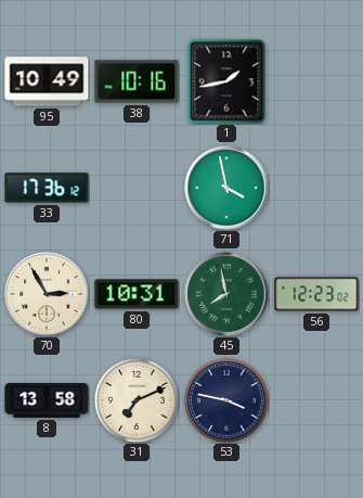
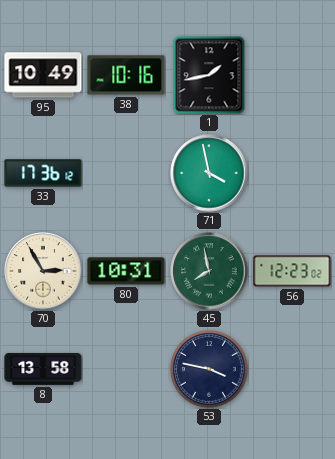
31: 7:11 -> none (138, 401)
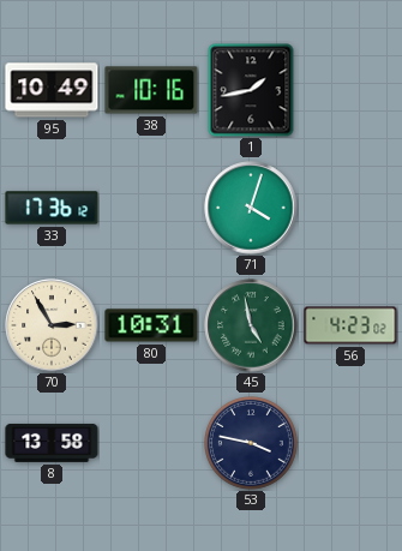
71: 3:58 -> 4:03 (251, 208)
45: 7:58 -> 4:58 (251, 325)
56: 12:23 -> 4:23 (350, 325)
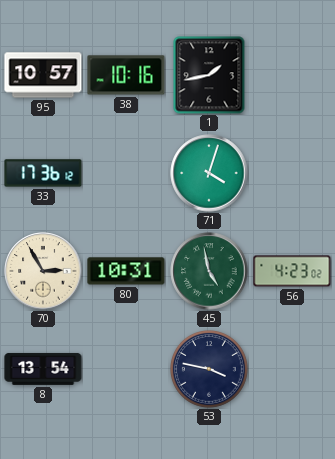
95: 10:49 -> 10:57 (43, 75)
8: 13:58 -> 13:54 (43, 369)
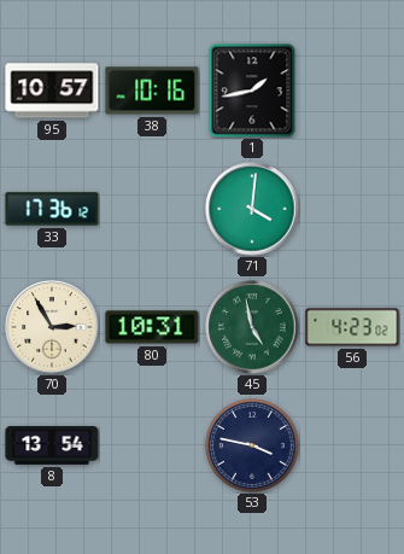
71: 4:03 -> 4:01 (252, 209)
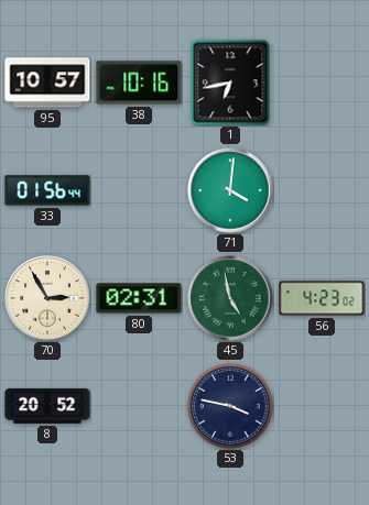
1: 1:43 -> 6:43 (230, 83)
33: 17:36 -> 01:56 (47, 190)
80: 10:31 -> 02:31 (139, 298)
8: 13:54 -> 20:52 (47, 406)
